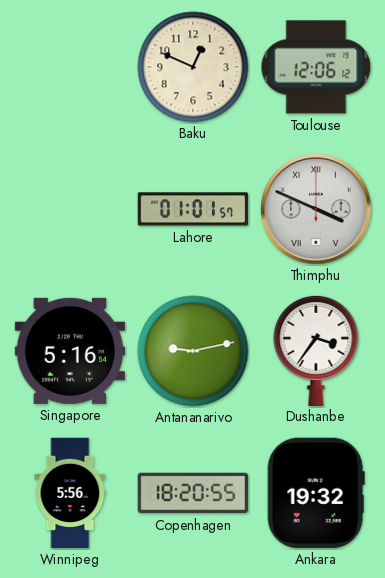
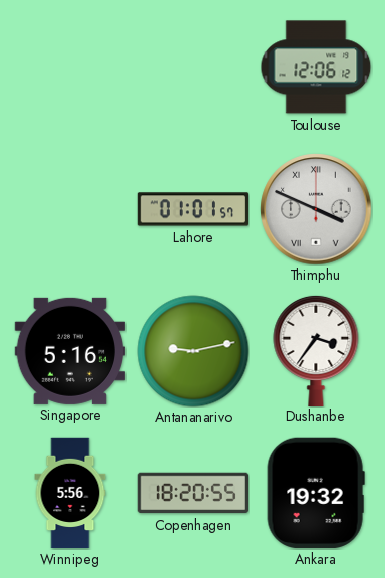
Baku: 12:49 -> none (193, 67)
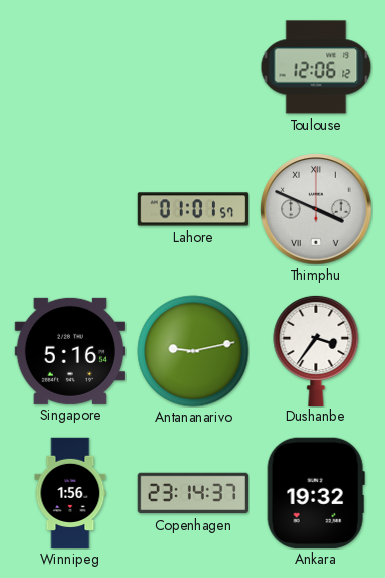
Winnipeg: 5:56 -> 1:56 (70, 493)
Copenhagen: 18:20 -> 23:14 (193, 493)
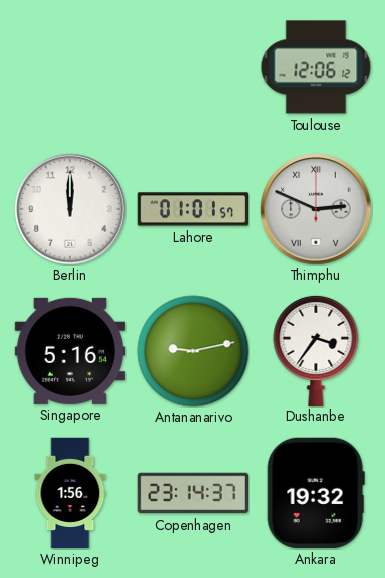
Berlin: none -> 12:00 (70, 209)
Thimphu: 3:49 -> 2:49 (316, 209)
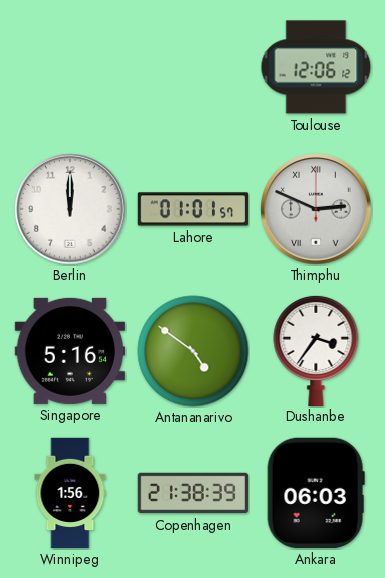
Antananarivo: 9:13 -> 4:51 (193, 351)
Copenhagen: 23:14 -> 21:38 (193, 493)
Ankara: 19:32 -> 06:03 (316, 493)
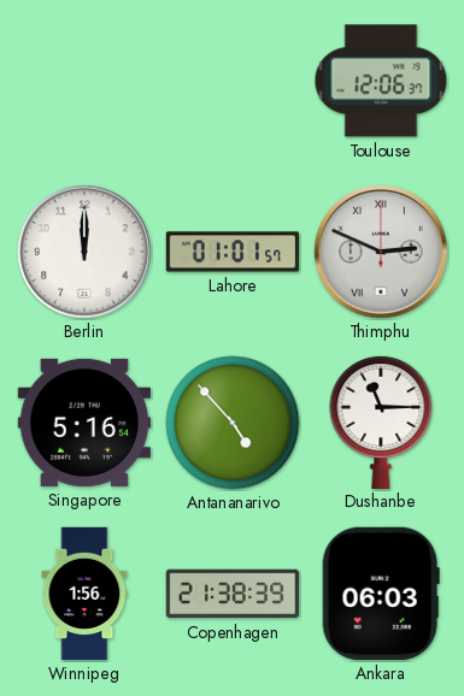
Toulouse: 12:06:12 -> 12:06:37 (381, 81)
Antananarivo: 4:51 -> 4:53 (233, 423)
Dushanbe: 3:36 -> 11:15 (381, 421)
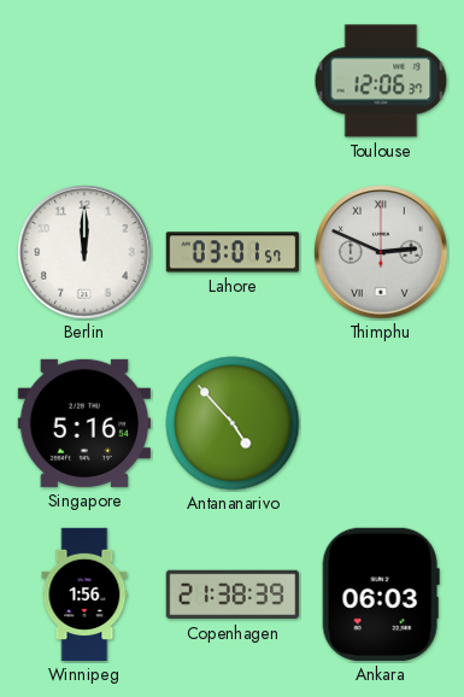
Lahore: 01:01 -> 03:01 (233, 252)
Dushanbe: 11:15 -> none (381, 421)
